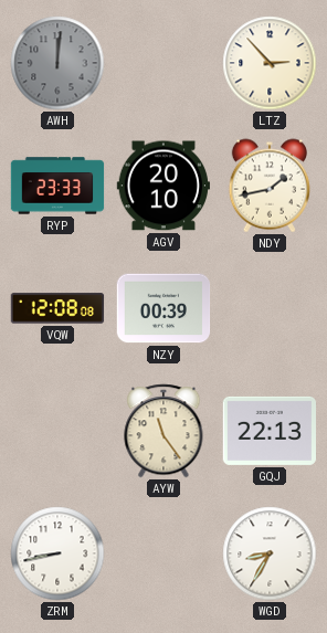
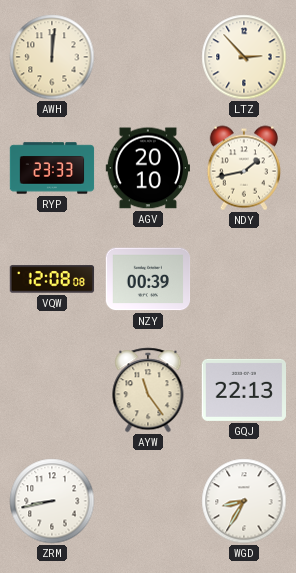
AWH dial: grey -> cream (52, 57)
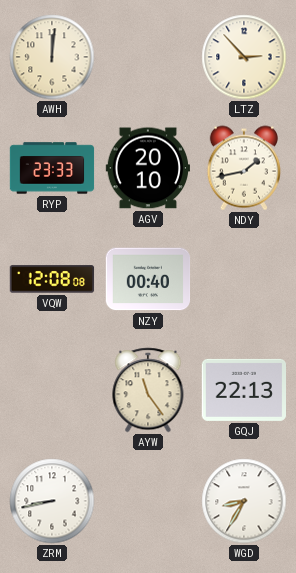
NZY: 00:39 -> 00:40 (148, 279)
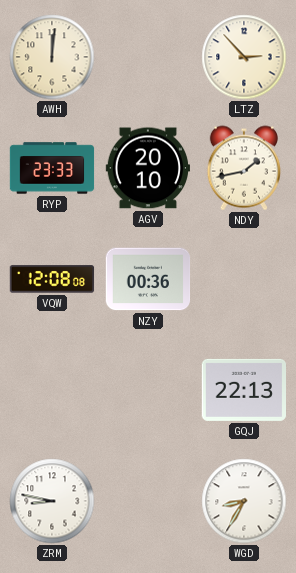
NZY: 00:40 -> 00:36 (148, 279)
AYW: 11:24 -> none (148, 390)
ZRM: 8:43 -> 8:47 (52, 501)
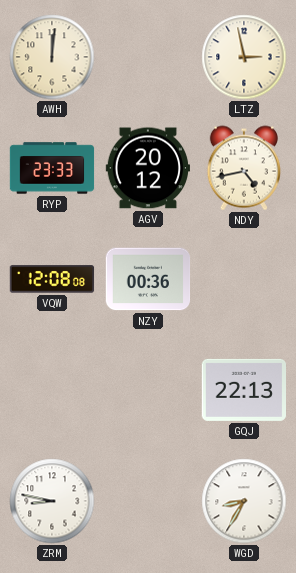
LTZ: 2:53 -> 2:58 (244, 57)
AGV: 20:10 -> 20:12 (147, 168)
NDY: 1:43 -> 4:43 (243, 168)
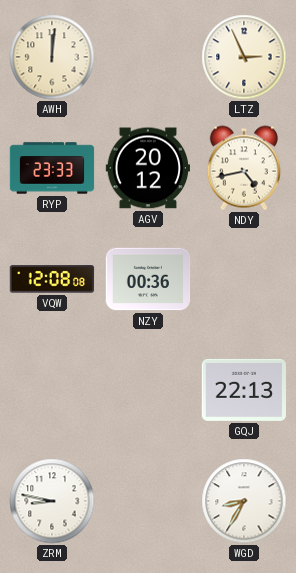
LTZ: 2:58 -> 2:56 (244, 57)
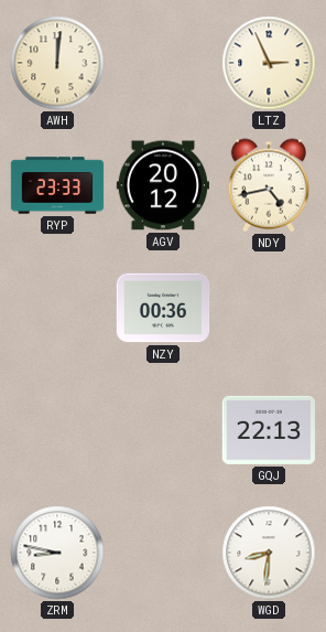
VQW: 12:08 -> none (52, 279)
WGD: 8:35 -> 8:31 (269, 553)
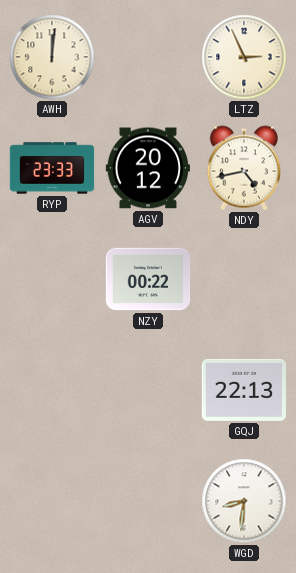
NZY: 00:36 -> 00:22 (148, 279)
ZRM: 8:47 -> none (57, 553)
